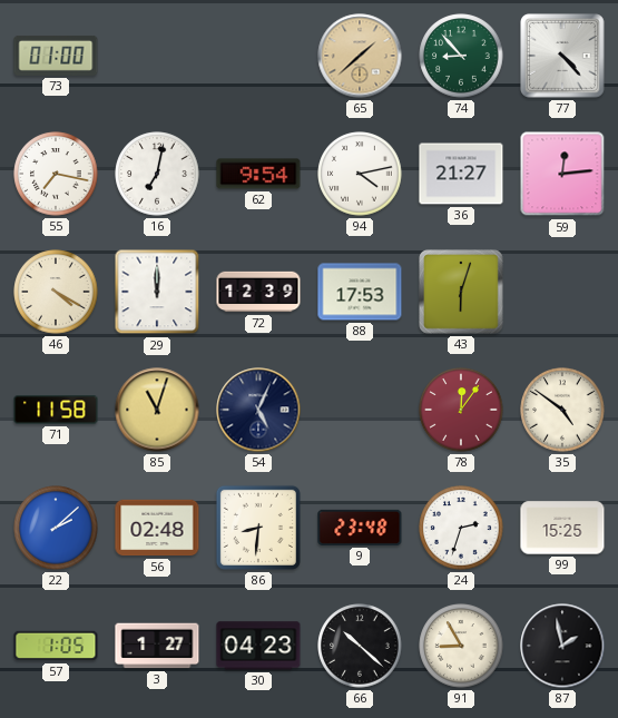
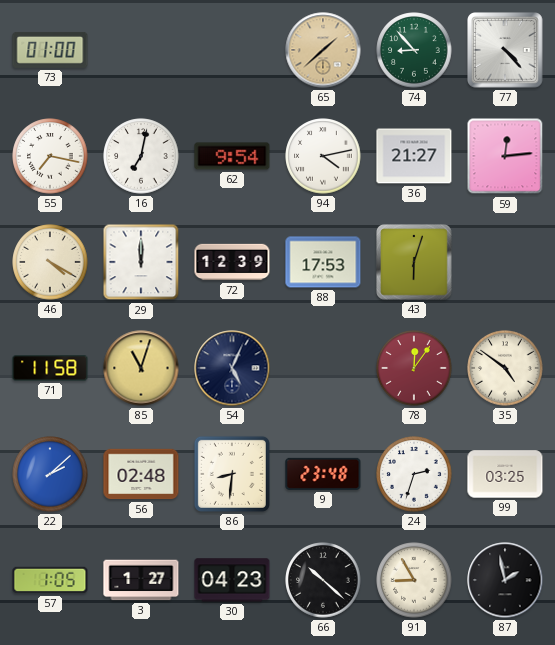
99: 15:25 -> 03:25 (505, 474)
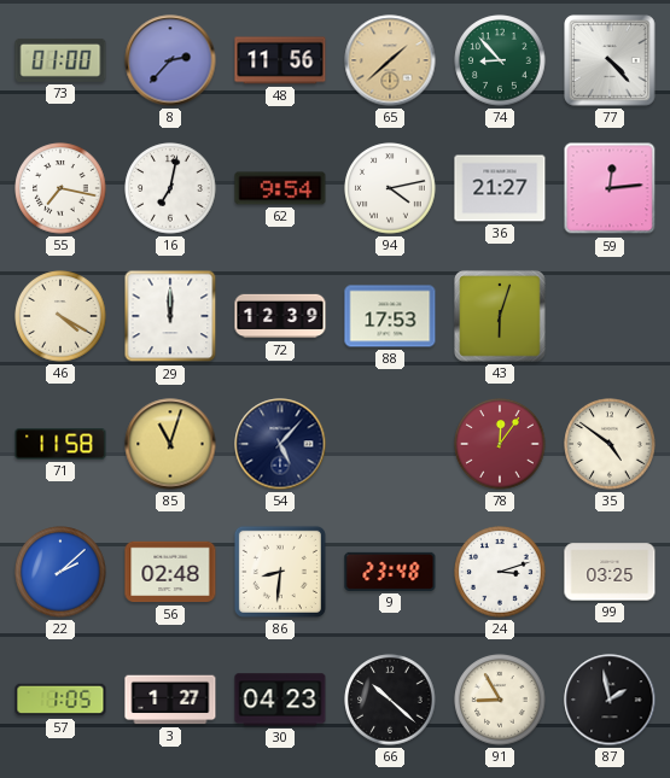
8: none -> 2:37 (170, 60)
48: none -> 11:56 (280, 60)
54: 5:04 -> 5:07 (280, 444)
24: 2:33 -> 3:12 (500, 572)
